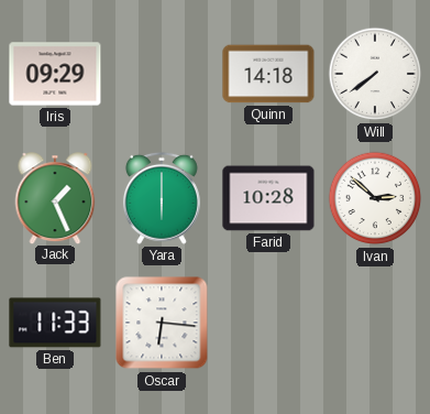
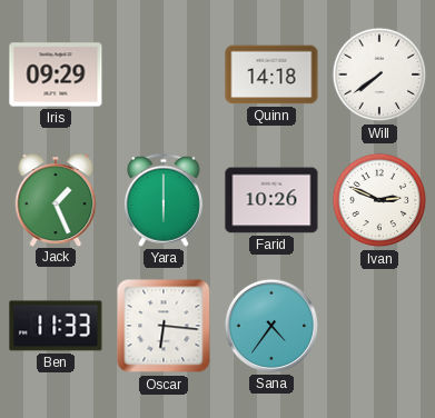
Farid: 10:28 -> 10:26 (271, 200)
Ivan: 2:52 -> 2:49 (379, 200)
Sana: none -> 4:36 (271, 326)
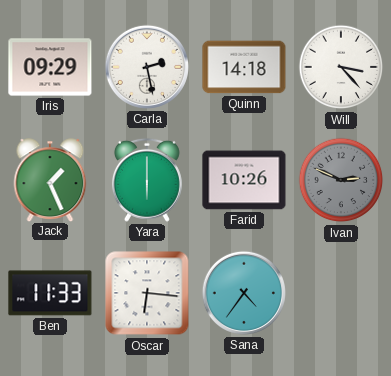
Carla: none -> 2:28 (147, 67)
Will: 7:39 -> 3:23 (341, 67)
Ivan dial: white -> grey (341, 180)
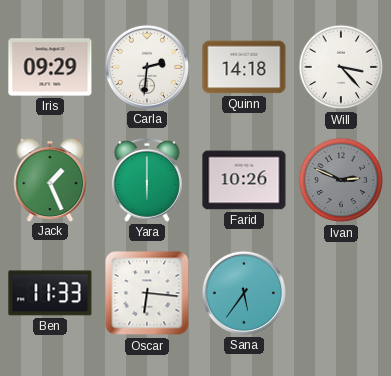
Carla: 2:28 -> 2:31 (147, 67)
Sana: 4:36 -> 5:36 (244, 293)
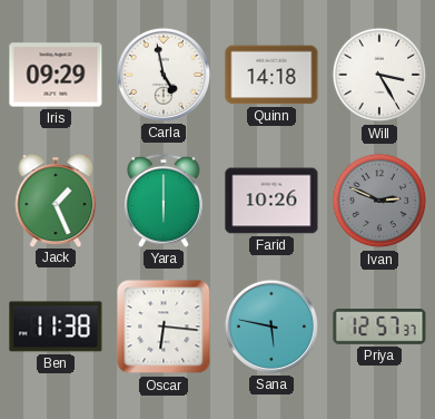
Carla: 2:31 -> 4:58 (164, 75)
Will: 3:23 -> 3:25 (379, 75)
Ben: 11:33 -> 11:38 (56, 327)
Sana: 5:36 -> 5:47 (271, 327)
Priya: none -> 12:57 (379, 328)
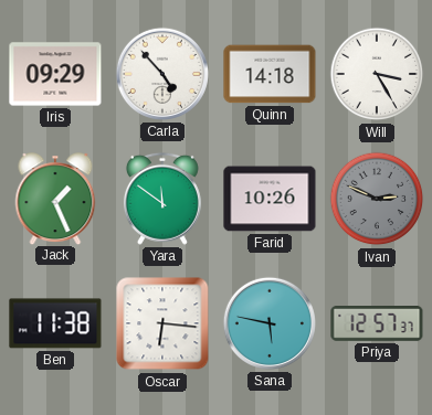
Carla: 4:58 -> 4:53 (162, 74)
Yara: 6:00 -> 11:51 (162, 199)
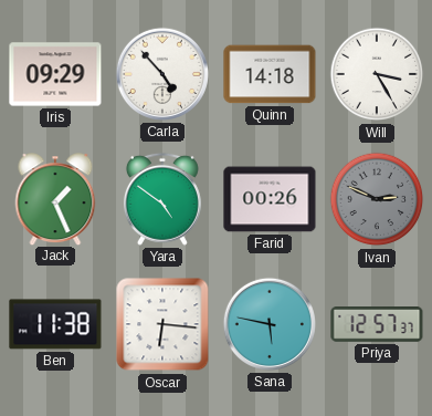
Yara: 11:51 -> 4:51 (162, 199)
Farid: 10:26 -> 00:26 (270, 199)
